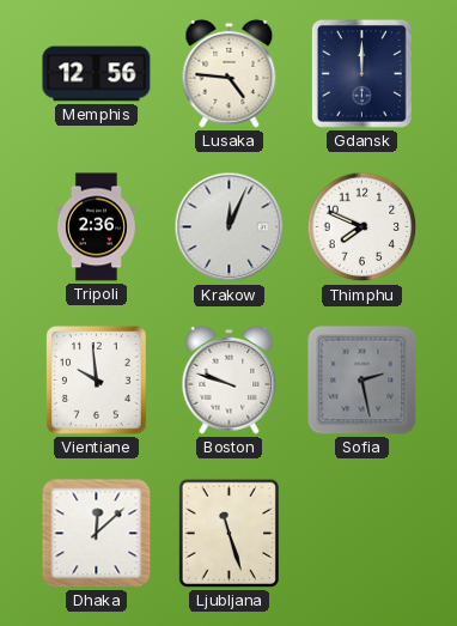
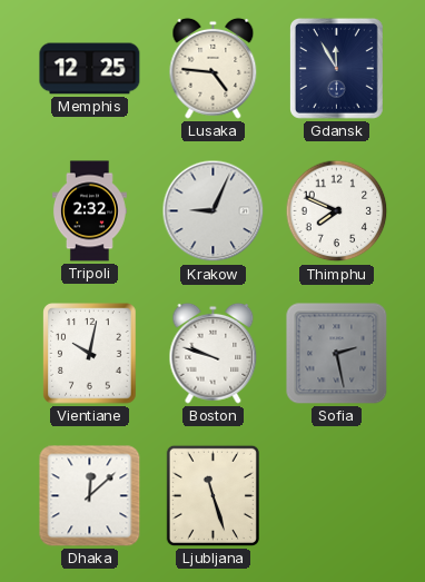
Memphis: 12:56 -> 12:25 (90, 69)
Gdansk: 12:00 -> 11:55 (336, 68)
Tripoli: 2:36 -> 2:32 (89, 211)
Krakow: 12:04 -> 9:04 (214, 211)
Vientiane: 9:59 -> 10:02 (90, 354)
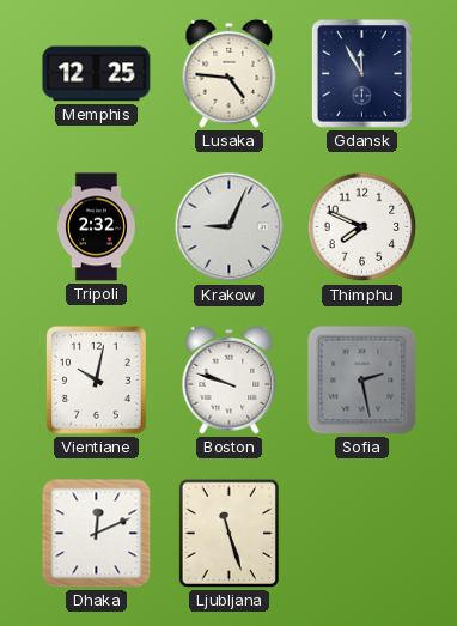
Dhaka: 12:08 -> 12:11 (97, 534)
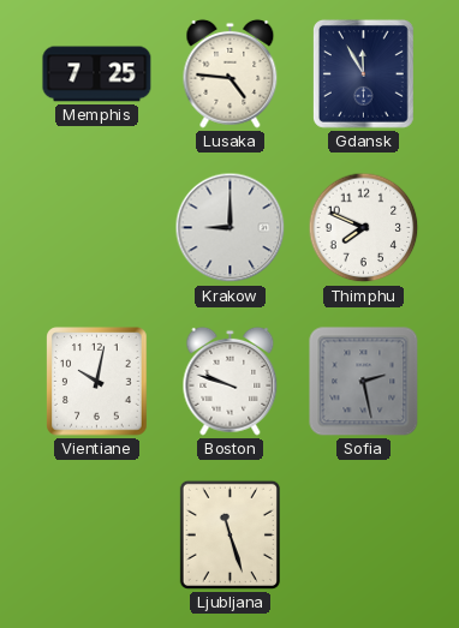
Memphis: 12:25 -> 7:25 (97, 74)
Tripoli: 2:32 -> none (96, 227)
Krakow: 9:04 -> 9:00 (231, 228)
Dhaka: 12:11 -> none (97, 534)
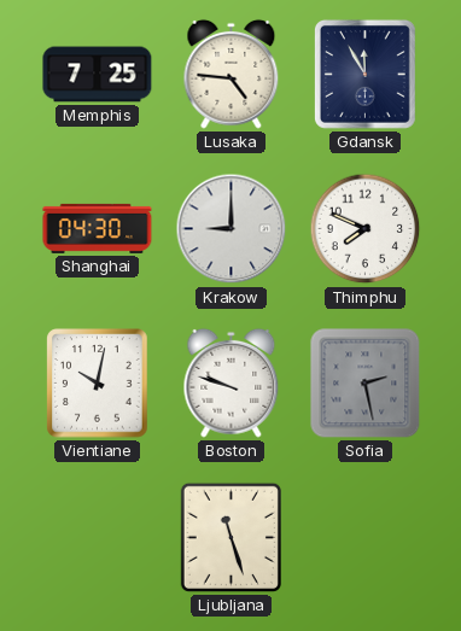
Shanghai: none -> 04:30 (98, 228)
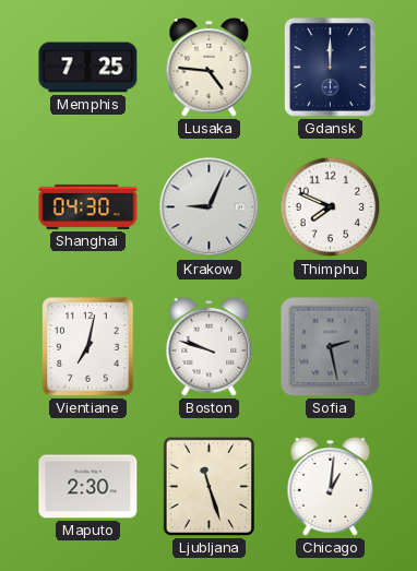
Gdansk: 11:55 -> 12:00 (330, 67)
Krakow: 9:00 -> 9:04 (210, 207)
Vientiane: 10:02 -> 7:02 (88, 347)
Maputo: none -> 2:30 (88, 487)
Chicago: none -> 1:01 (331, 486)
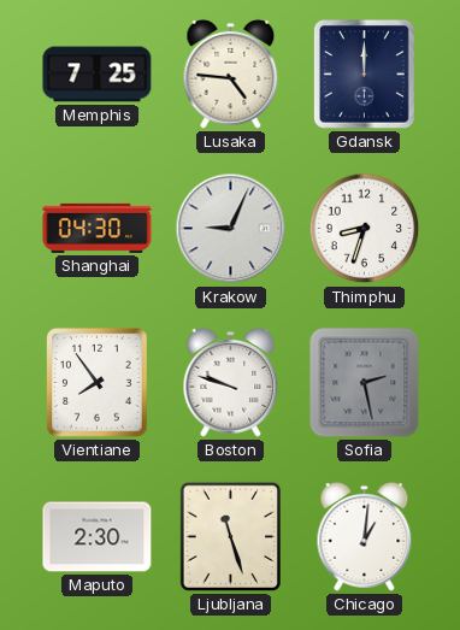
Thimphu: 7:49 -> 8:33 (365, 229)
Vientiane: 7:02 -> 7:54 (98, 383)
